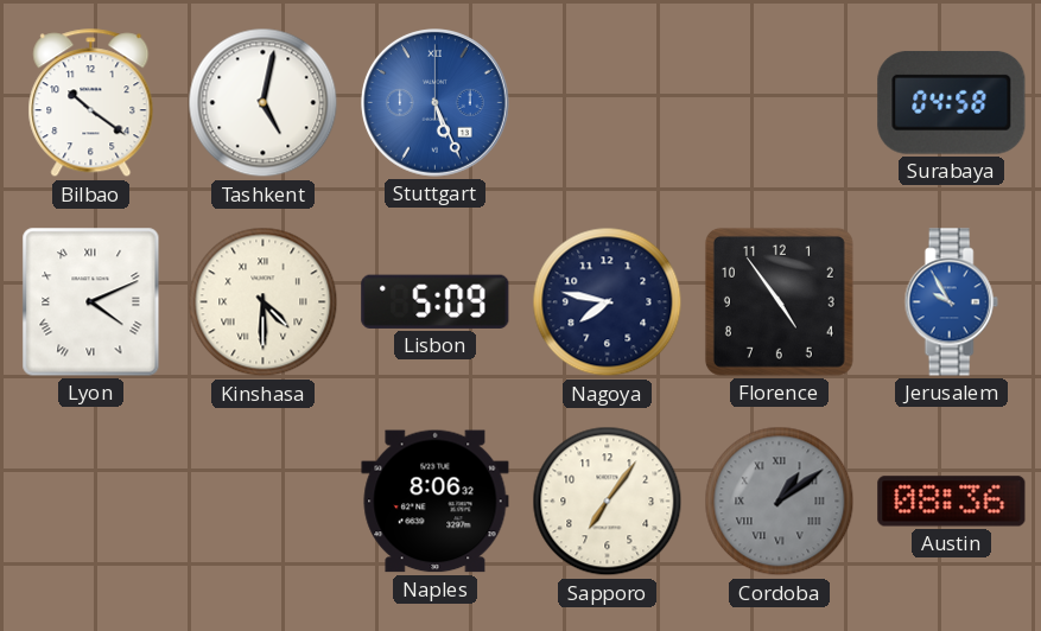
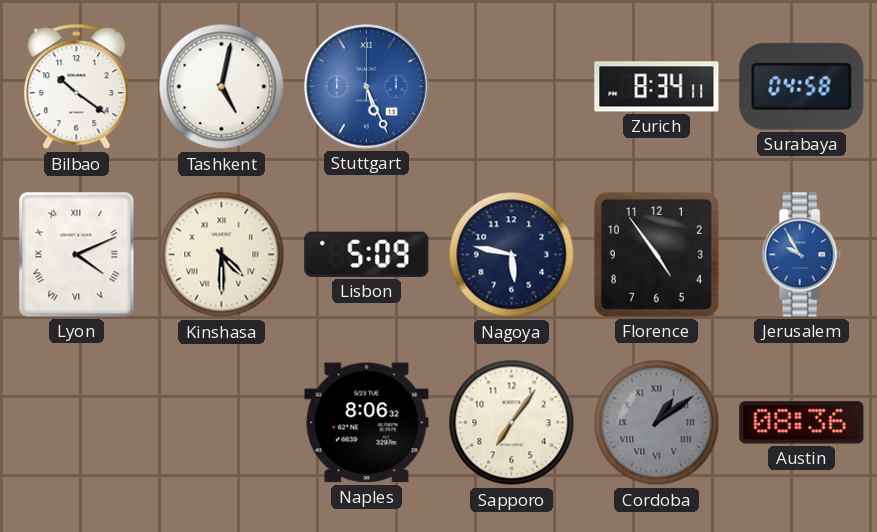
Zurich: none -> 8:34 (657, 87)
Nagoya: 7:47 -> 5:47 (512, 255)
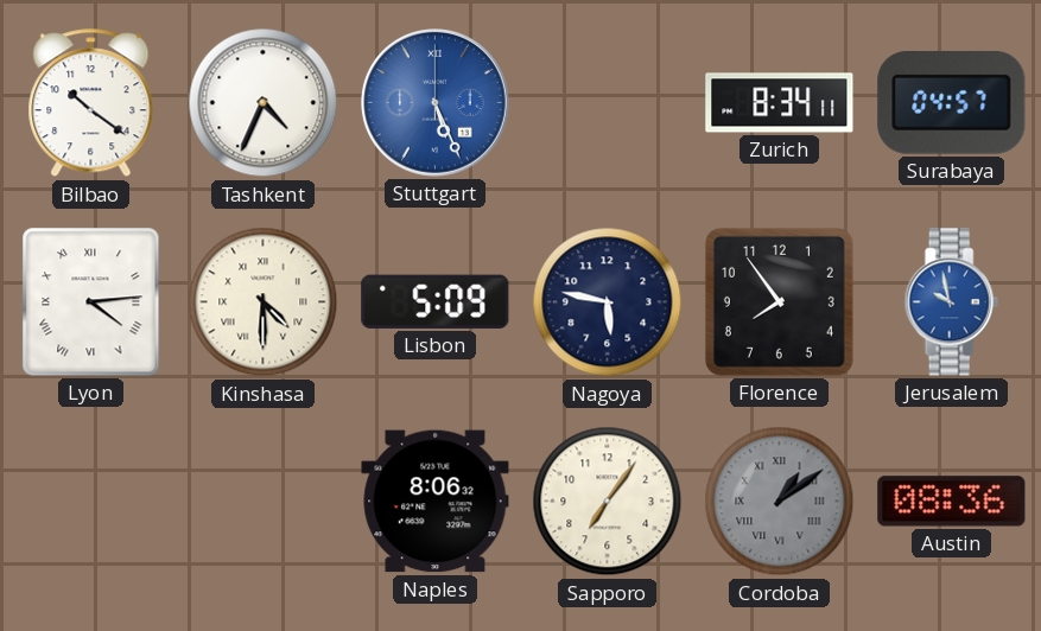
Tashkent: 5:02 -> 4:34 (264, 103)
Surabaya: 04:58 -> 04:57 (952, 102)
Lyon: 4:11 -> 4:14 (91, 302)
Florence: 4:54 -> 7:54 (779, 301)
Jerusalem: 9:55 -> 9:58 (951, 302)
